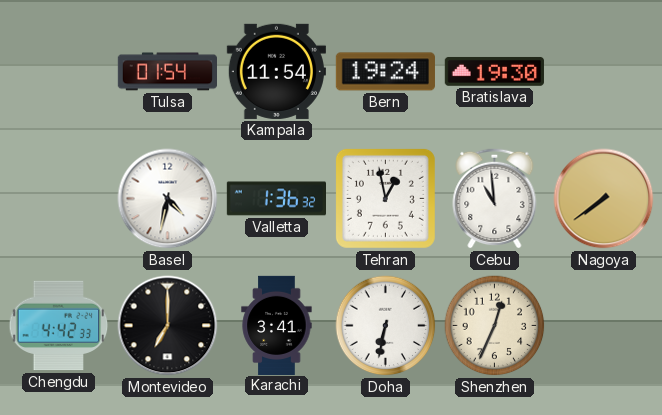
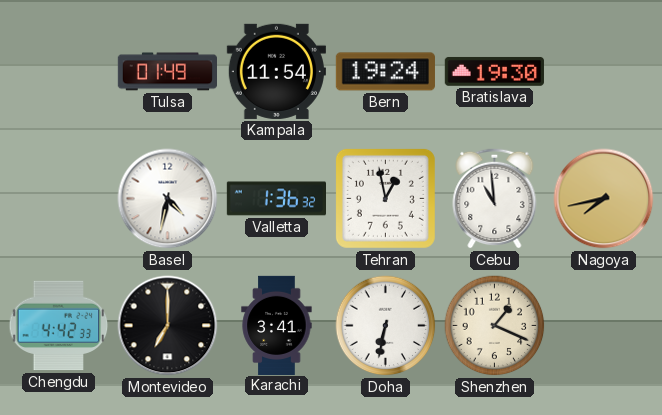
Tulsa: 01:54 -> 01:49 (167, 72)
Nagoya: 7:39 -> 7:43 (604, 199)
Shenzhen: 12:34 -> 1:19 (495, 326)
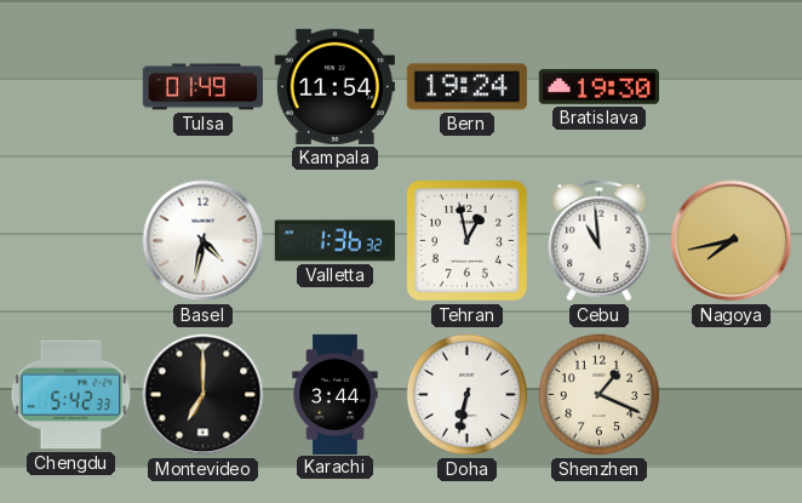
Chengdu: 4:42 -> 5:42 (71, 395)
Karachi: 3:41 -> 3:44 (336, 394)
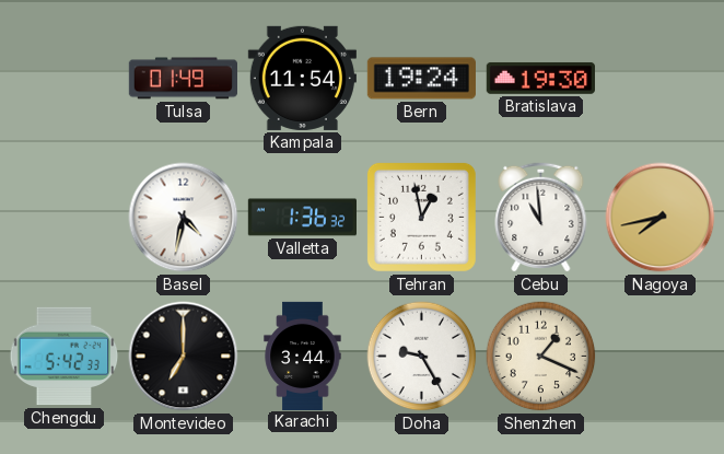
Doha: 6:32 -> 9:25 (422, 357)
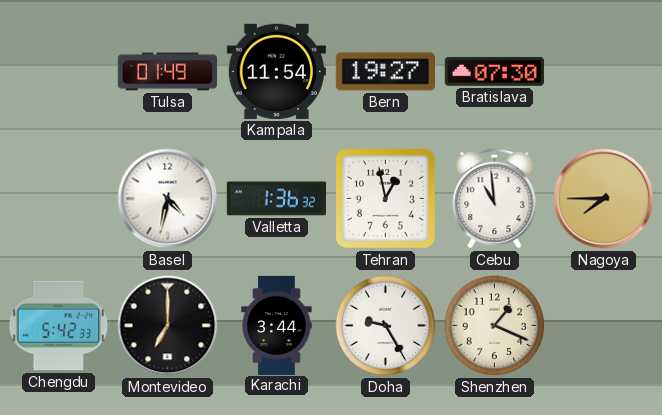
Bern: 19:24 -> 19:27 (385, 72)
Bratislava: 19:30 -> 07:30 (494, 71)
Nagoya: 7:43 -> 7:45 (604, 199)
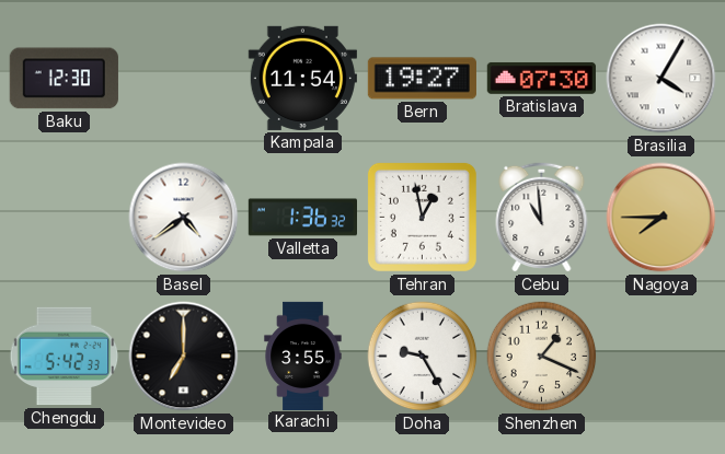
Baku: none -> 12:30 (64, 79)
Tulsa: 01:49 -> none (167, 72)
Brasilia: none -> 4:05 (661, 79)
Basel: 4:32 -> 4:39 (184, 218)
Karachi: 3:44 -> 3:55 (303, 356)
